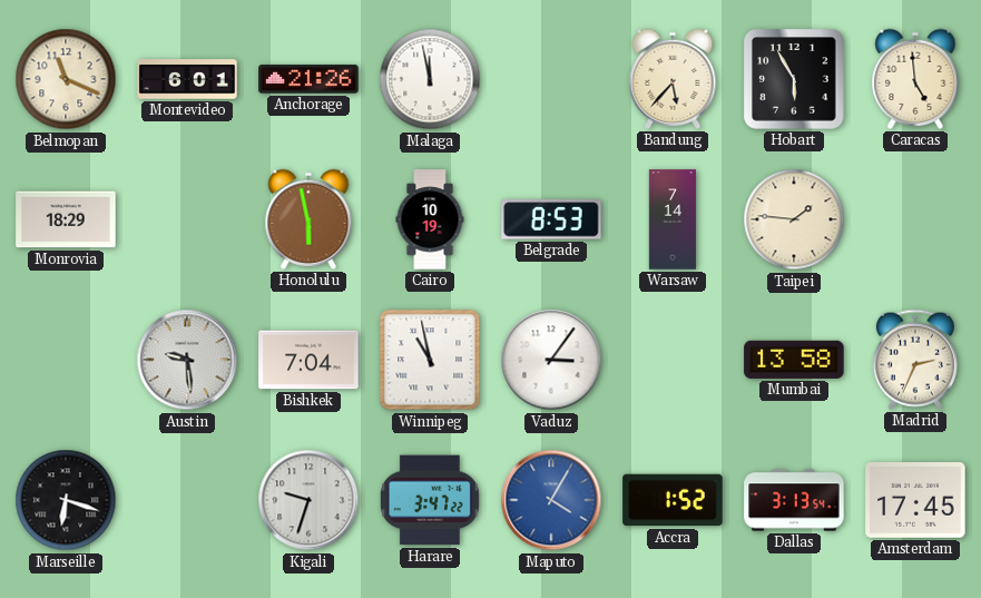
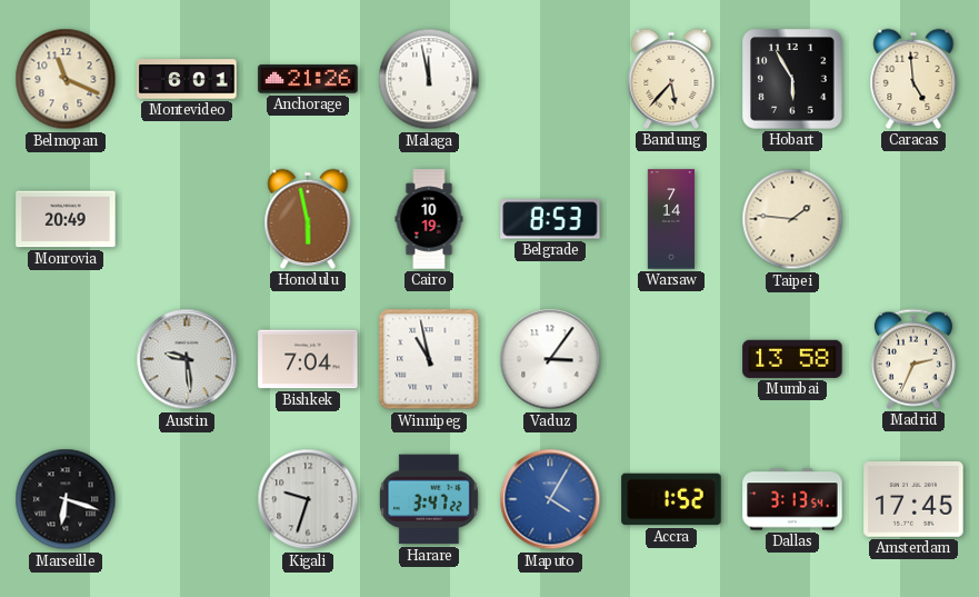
Monrovia: 18:29 -> 20:49 (66, 219)
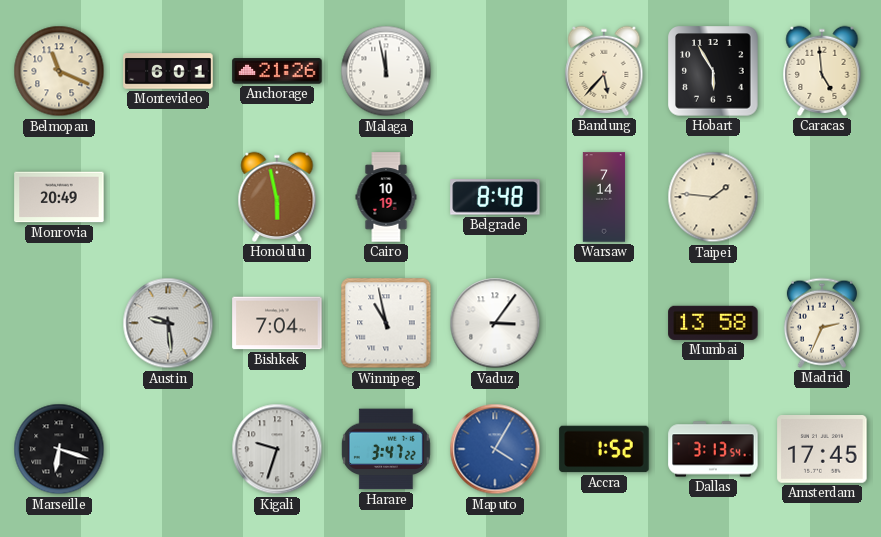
Belgrade: 8:53 -> 8:48 (495, 197)
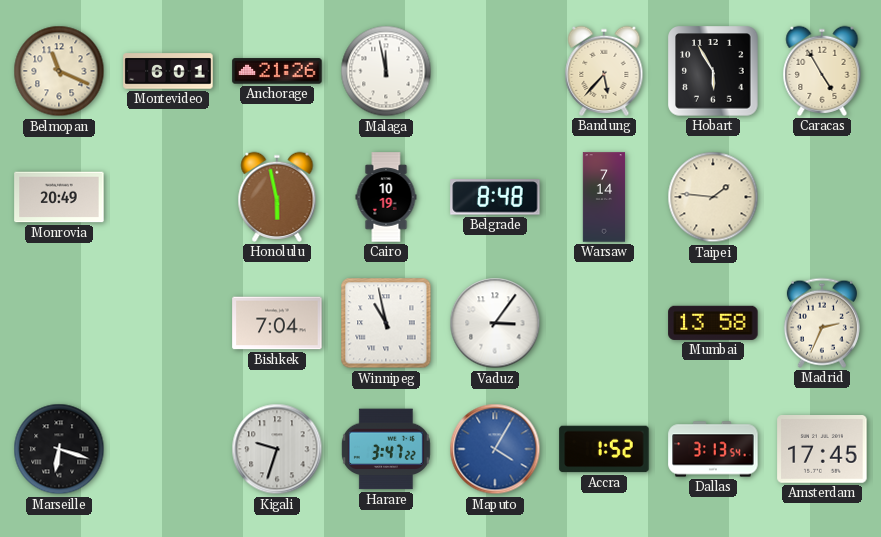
Caracas: 4:59 -> 4:55 (822, 71)
Austin: 9:29 -> none (168, 323)
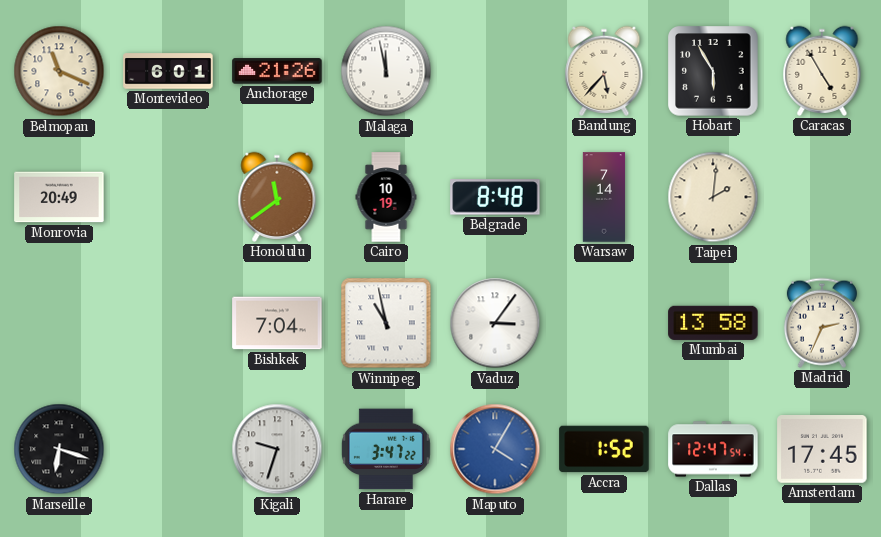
Honolulu: 5:58 -> 11:39 (277, 197)
Taipei: 1:46 -> 2:01 (713, 197)
Dallas: 3:13 -> 12:47 (713, 449)
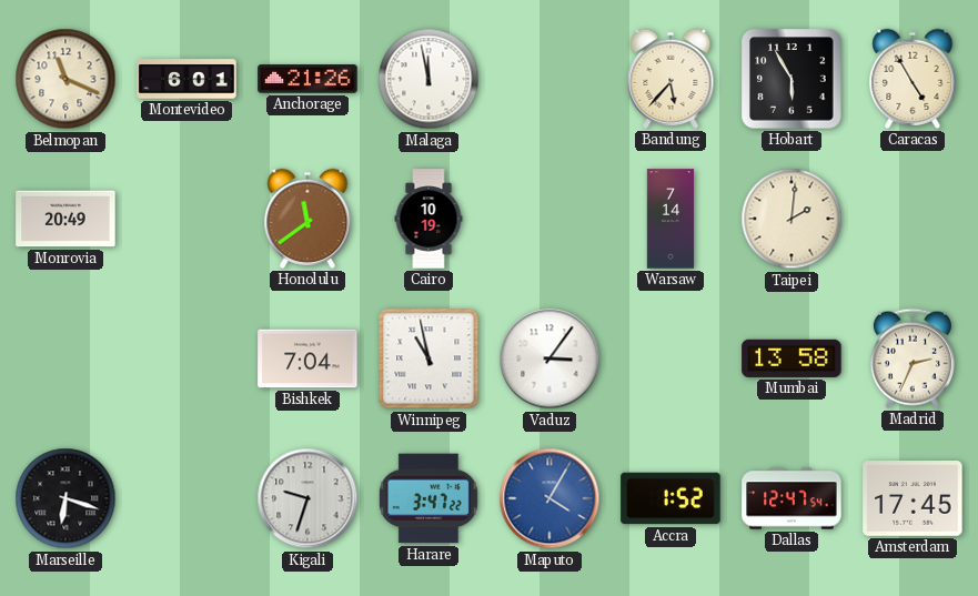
Belgrade: 8:48 -> none (495, 197)
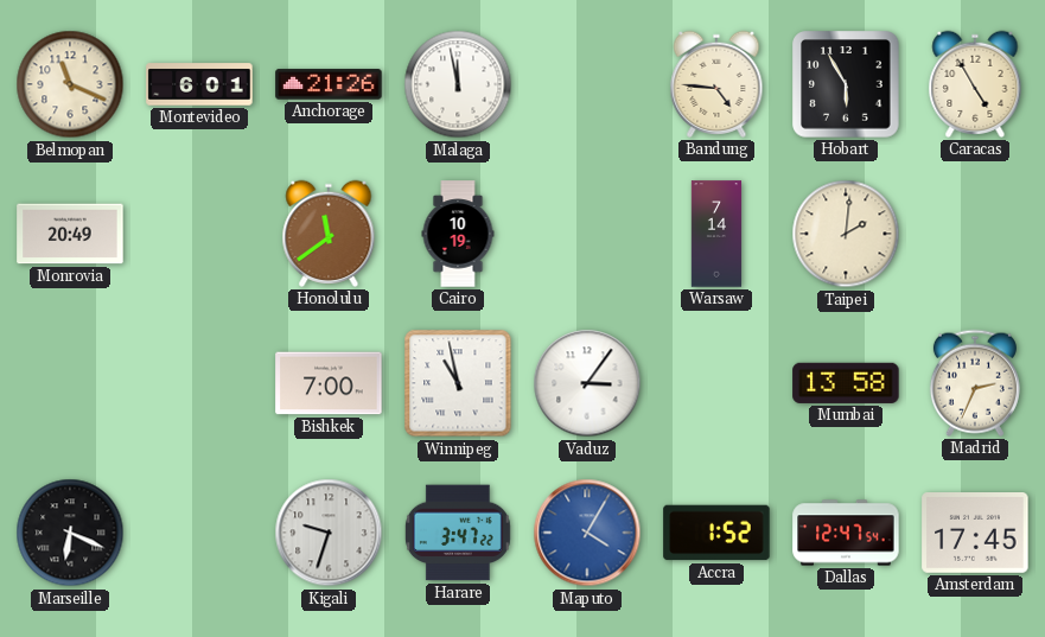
Bandung: 5:37 -> 4:46 (716, 84)
Bishkek: 7:04 -> 7:00 (329, 383)
Marseille: 6:18 -> 6:19 (70, 533)
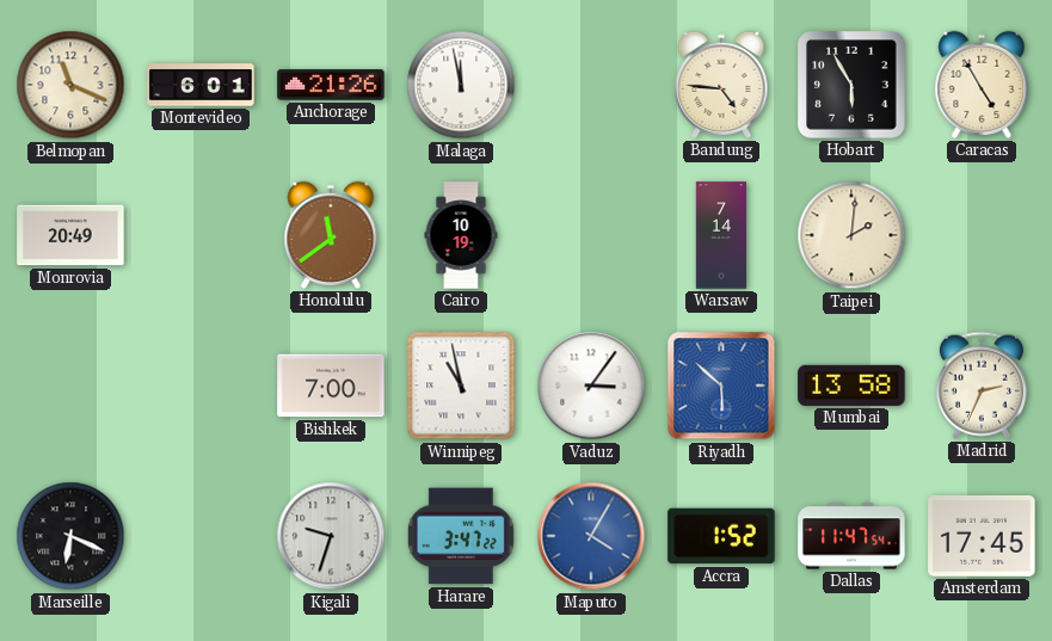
Riyadh: none -> 5:52 (721, 386)
Dallas: 12:47 -> 11:47 (851, 536)
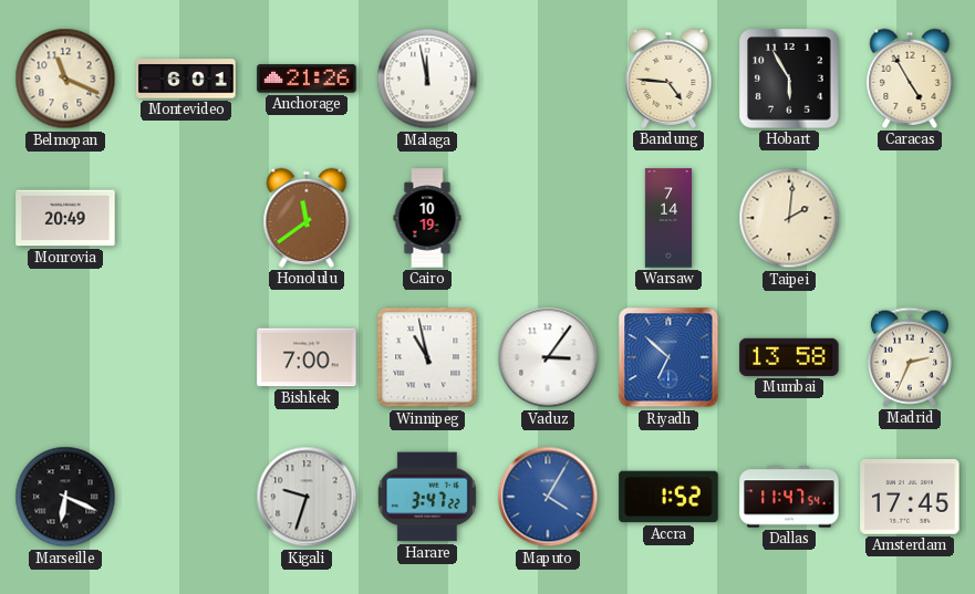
Riyadh: 5:52 -> 6:52 (668, 357)
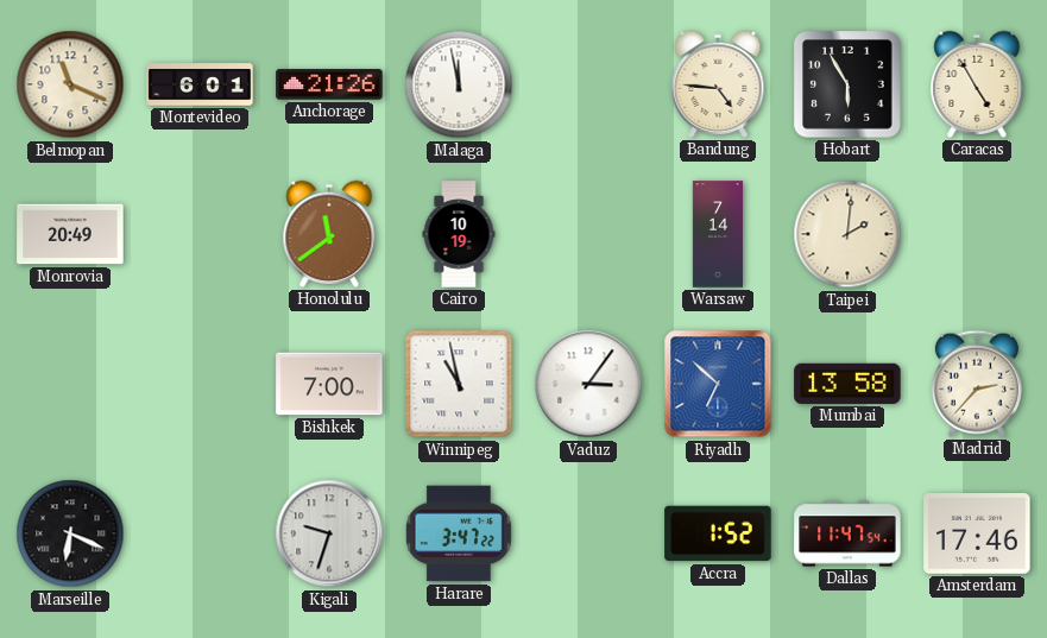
Madrid: 2:34 -> 2:37 (977, 384)
Maputo: 4:05 -> none (548, 497)
Amsterdam: 17:45 -> 17:46 (977, 535)
